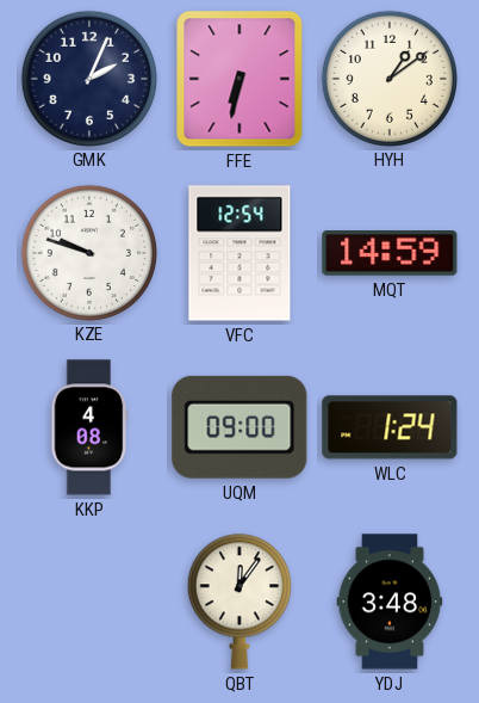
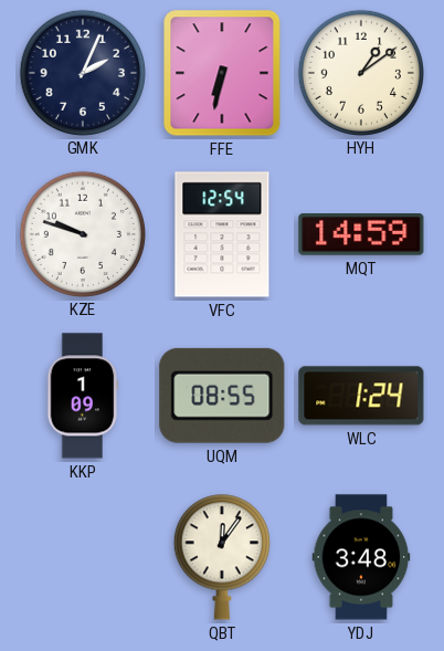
KKP: 4:08 -> 1:09 (83, 396)
UQM: 09:00 -> 08:55 (222, 396)
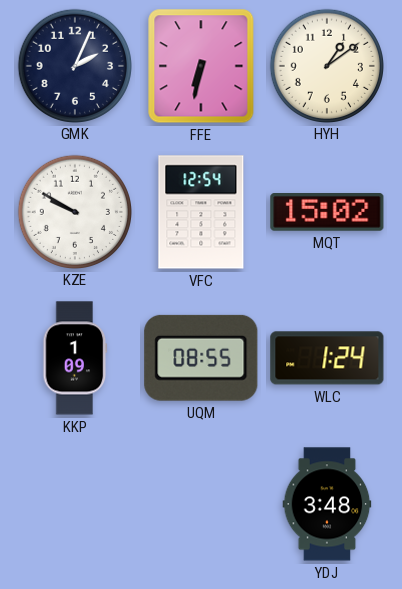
KZE: 9:48 -> 9:50 (74, 211)
MQT: 14:59 -> 15:02 (327, 213)
QBT: 12:06 -> none (222, 557)
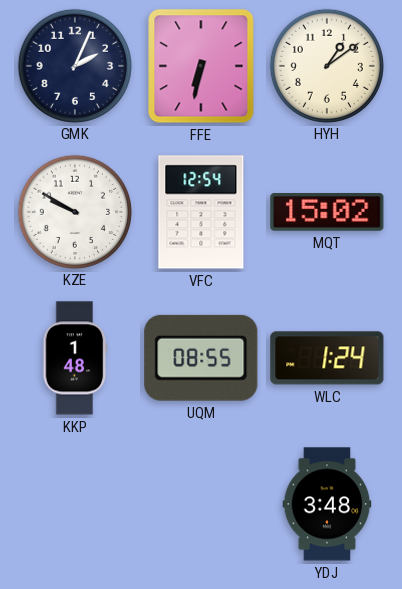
KKP: 1:09 -> 1:48 (75, 358)
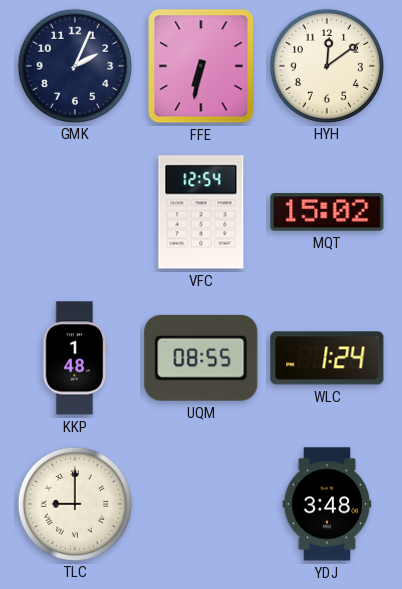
HYH: 1:09 -> 12:09 (326, 65)
KZE: 9:50 -> none (74, 211)
TLC: none -> 9:00 (74, 503)
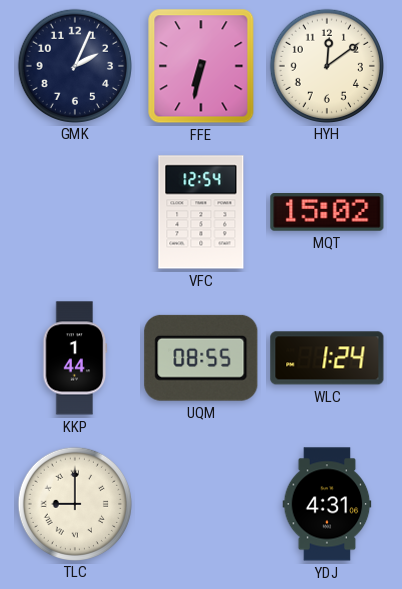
KKP: 1:48 -> 1:44 (75, 358)
YDJ: 3:48 -> 4:31 (327, 504)
